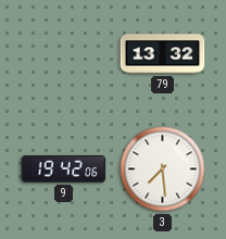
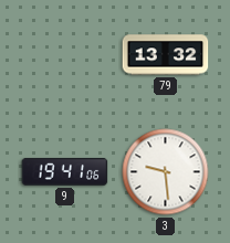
9: 19:42 -> 19:41 (65, 171)
3: 7:29 -> 9:29 (166, 172)
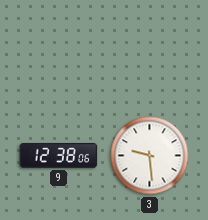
79: 13:32 -> none (166, 55)
9: 19:41 -> 12:38 (59, 155)
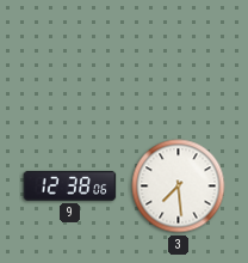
3: 9:29 -> 7:29 (179, 186)
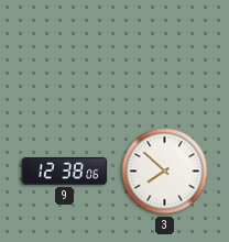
3: 7:29 -> 7:52 (165, 172)
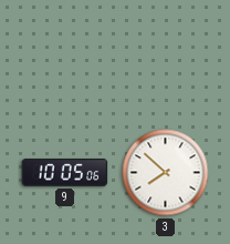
9: 12:38 -> 10:05 (65, 172)
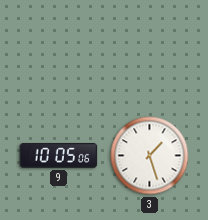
3: 7:52 -> 1:27 (150, 156)
